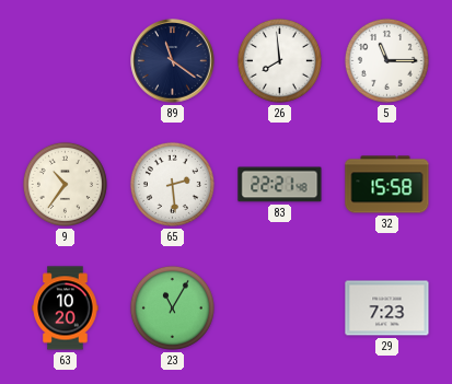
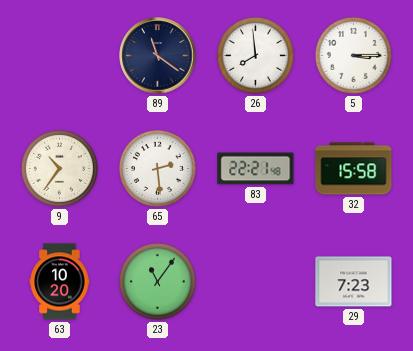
5: 11:15 -> 3:15 (353, 55)
23: 11:05 -> 11:06 (157, 281)
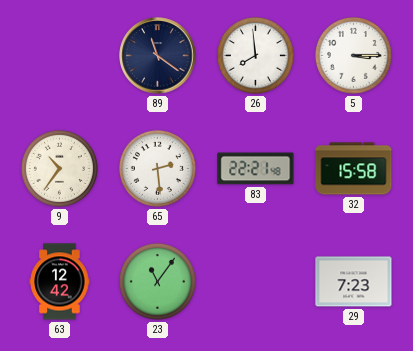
63: 10:20 -> 12:42 (60, 282)
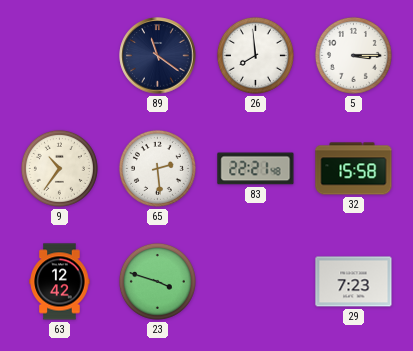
23: 11:06 -> 3:48 (157, 281)
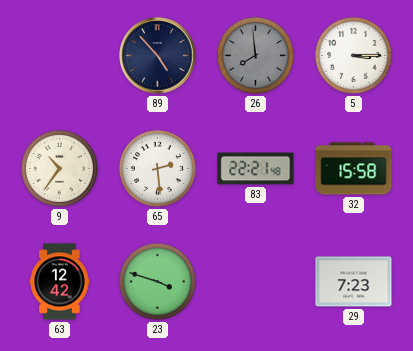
89: 11:21 -> 4:53 (158, 56)
26 dial: white -> grey (255, 55)
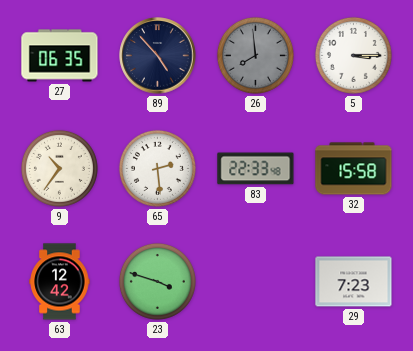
27: none -> 06:35 (60, 56)
83: 22:21 -> 22:33 (256, 169)
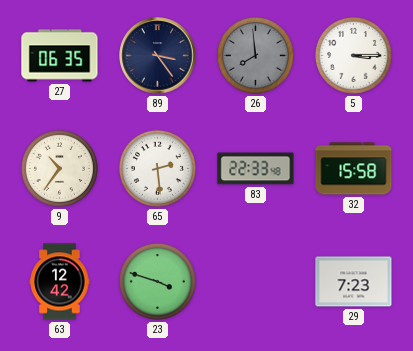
89: 4:53 -> 3:24 (158, 56)
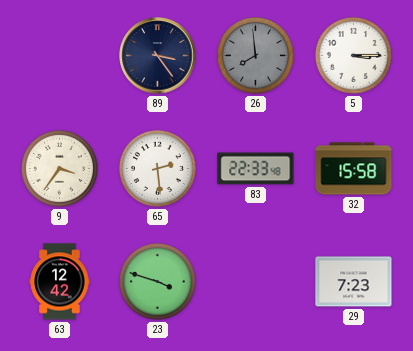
27: 06:35 -> none (60, 56)
9: 10:36 -> 3:36 (59, 168)
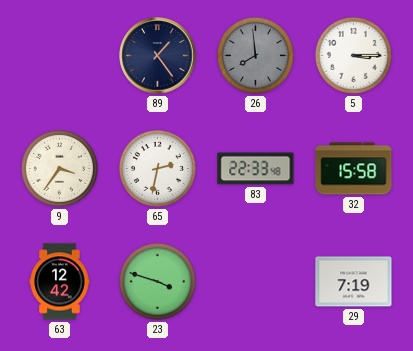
89: 3:24 -> 1:24 (158, 56)
65: 2:29 -> 2:32 (157, 168)
29: 7:23 -> 7:19 (354, 282)
